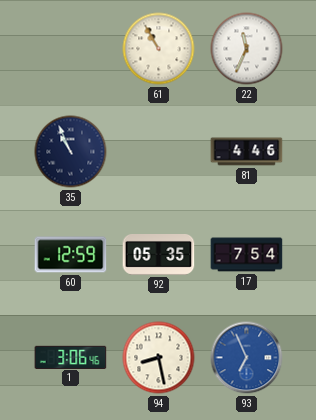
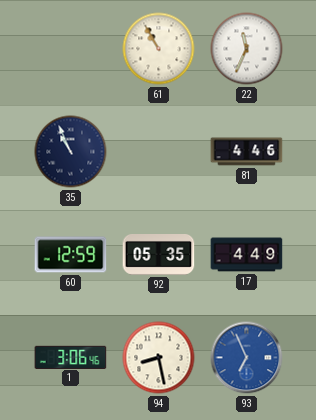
17: 7:54 -> 4:49 (247, 255)
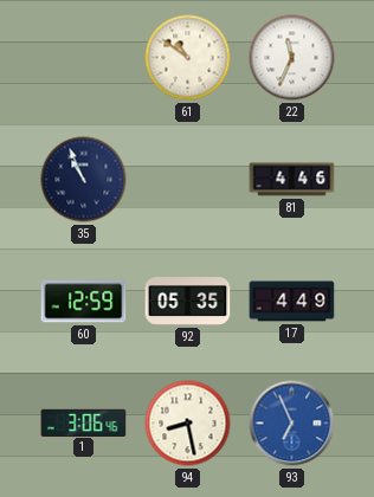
61: 10:55 -> 10:51 (188, 58)
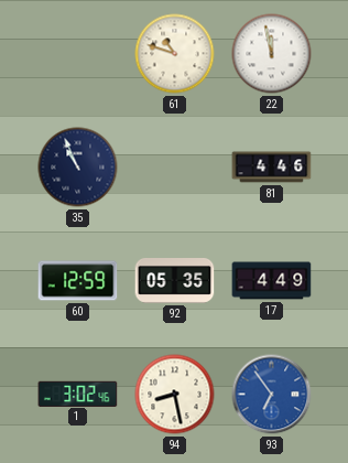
61: 10:51 -> 10:48 (175, 54)
22: 11:34 -> 11:58 (272, 54)
1: 3:06 -> 3:02 (78, 394)
93: 6:56 -> 6:54 (272, 395)
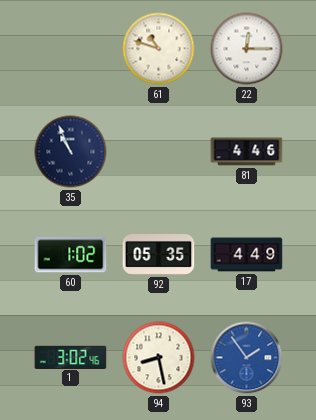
22: 11:58 -> 12:15 (247, 49)
60: 12:59 -> 1:02 (71, 255)
93: 6:54 -> 1:54 (247, 358)
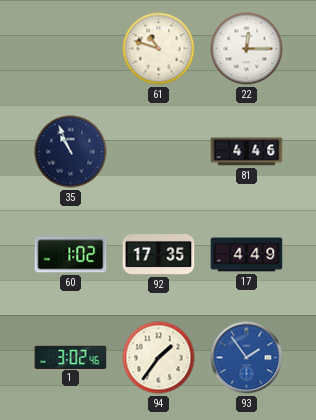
92: 05:35 -> 17:35 (159, 255)
94: 8:28 -> 1:36 (159, 358)
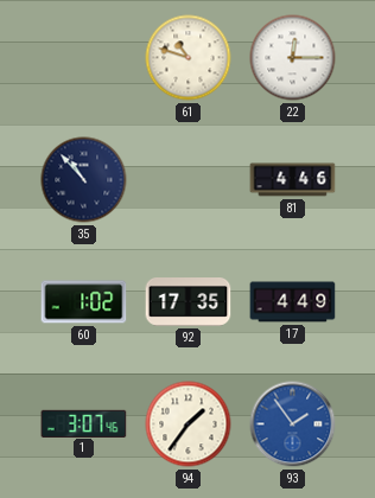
35: 10:56 -> 10:53 (84, 180)
1: 3:02 -> 3:07 (84, 423)
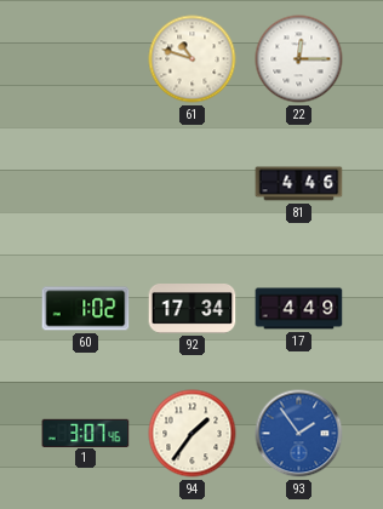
35: 10:53 -> none (84, 180)
92: 17:35 -> 17:34 (193, 309)
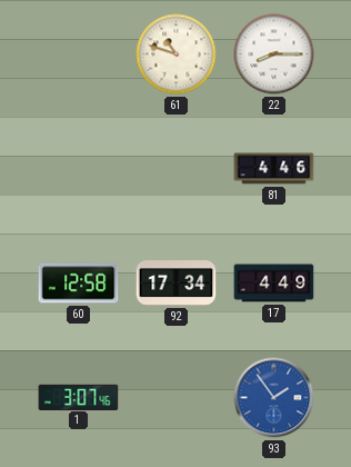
22: 12:15 -> 8:15 (274, 54)
60: 1:02 -> 12:58 (79, 284)
94: 1:36 -> none (193, 434)
